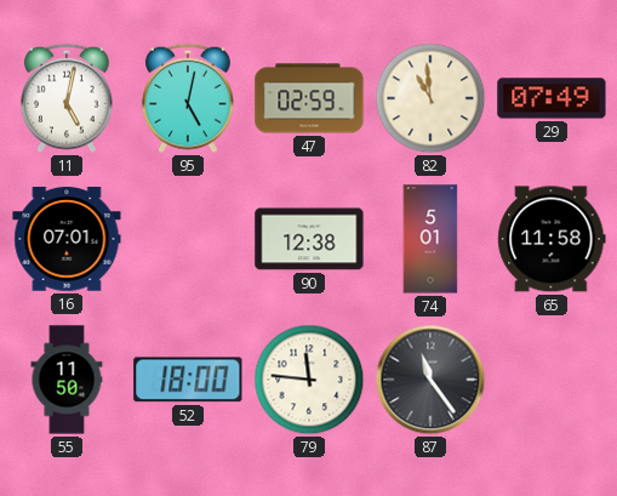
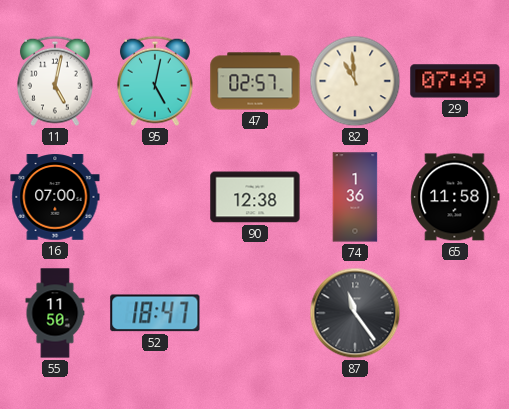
47: 02:59 -> 02:57 (255, 81)
16: 07:01 -> 07:00 (55, 197)
74: 5:01 -> 1:36 (355, 197)
52: 18:00 -> 18:47 (155, 313)
79: 11:46 -> none (309, 380)
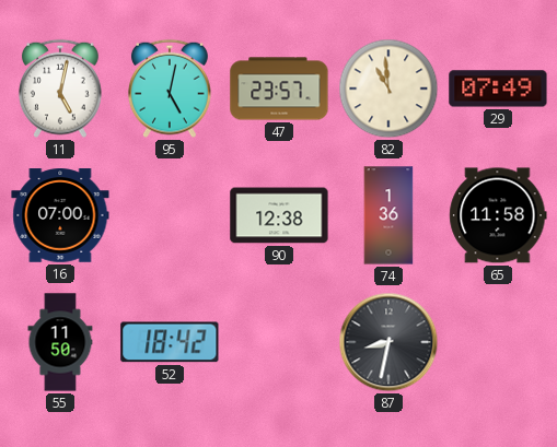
47: 02:57 -> 23:57 (279, 89)
52: 18:47 -> 18:42 (170, 342)
87: 11:24 -> 8:32 (388, 342)
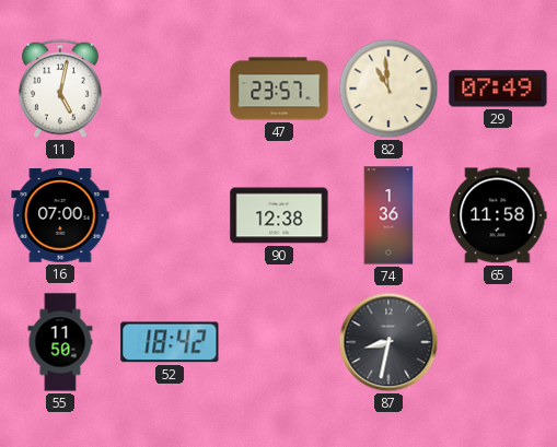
95: 5:02 -> none (170, 89)
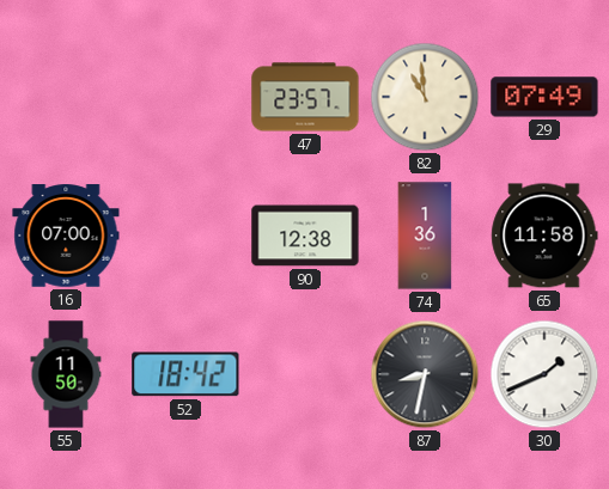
11: 5:02 -> none (60, 89)
30: none -> 1:41 (544, 374)
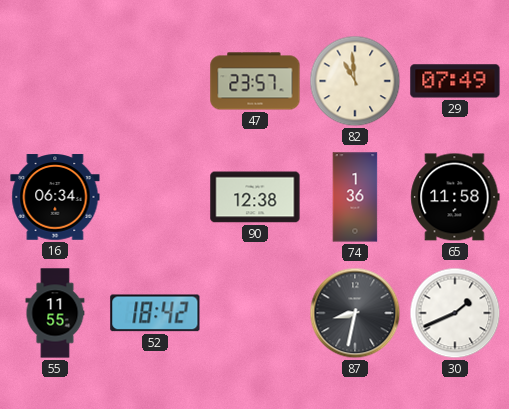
16: 07:00 -> 06:34 (55, 197)
55: 11:50 -> 11:55 (55, 313)
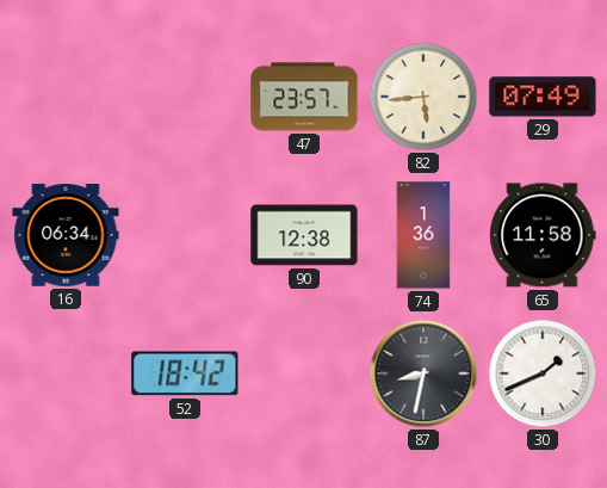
82: 10:59 -> 5:44 (423, 97)
55: 11:55 -> none (55, 313)
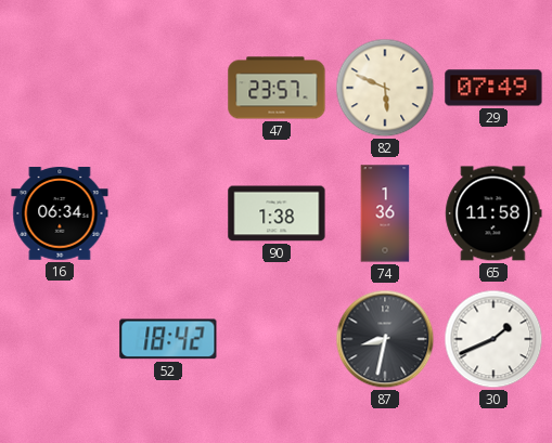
82: 5:44 -> 5:49 (385, 88)
90: 12:38 -> 1:38 (277, 213)
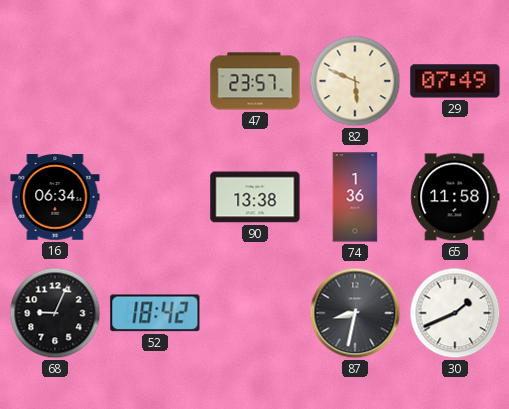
90: 1:38 -> 13:38 (255, 197)
68: none -> 9:04 (55, 313)
